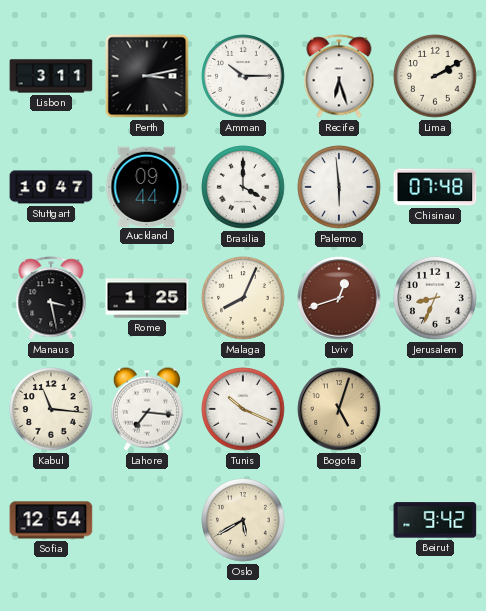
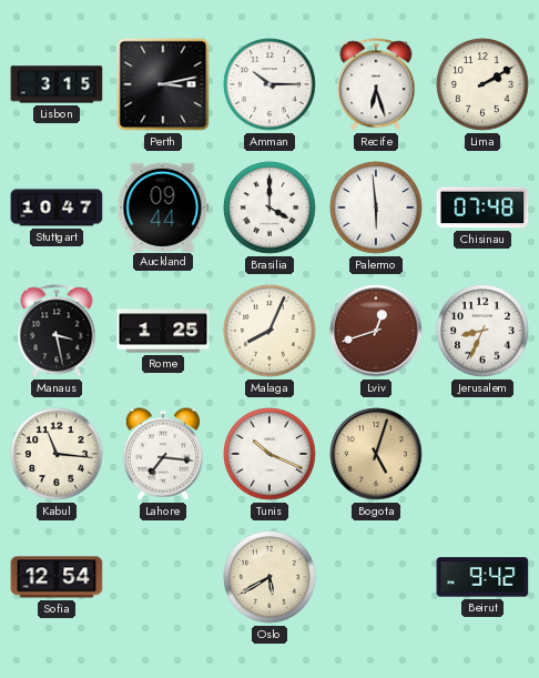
Lisbon: 3:11 -> 3:15 (57, 84)
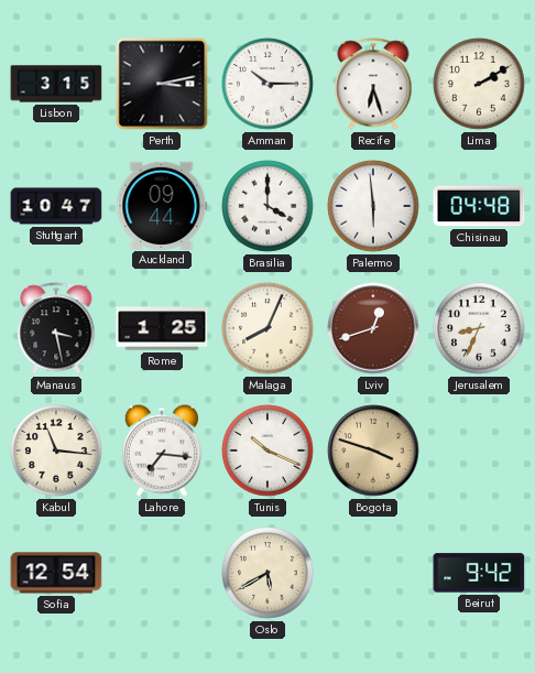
Chisinau: 07:48 -> 04:48 (479, 206)
Bogota: 5:03 -> 3:48 (373, 451)
